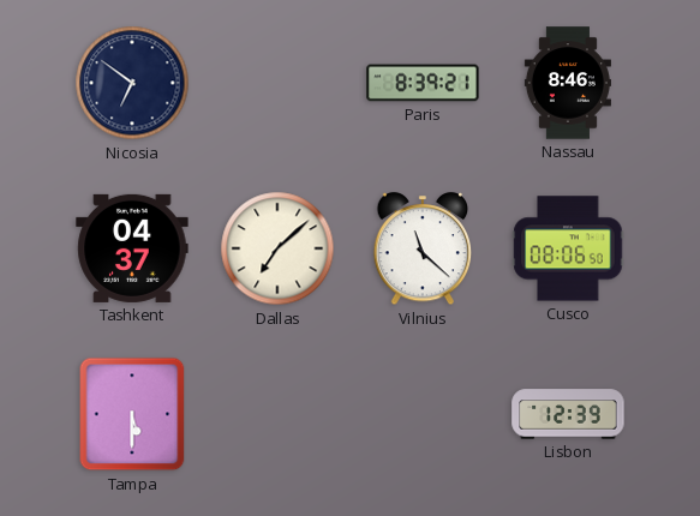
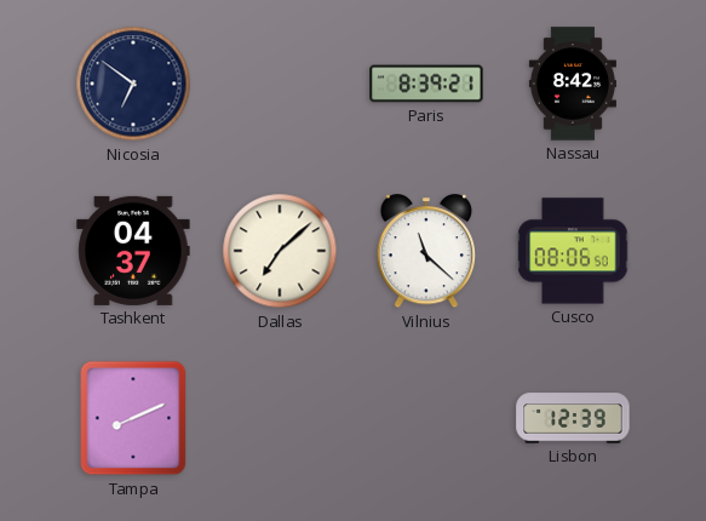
Nassau: 8:46 -> 8:42 (573, 84)
Tampa: 5:30 -> 8:11 (133, 418)
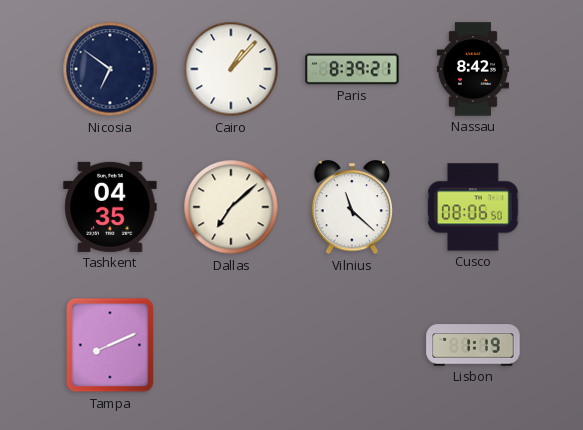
Cairo: none -> 1:07 (231, 69)
Tashkent: 04:37 -> 04:35 (110, 207)
Lisbon: 12:39 -> 1:19 (473, 345)
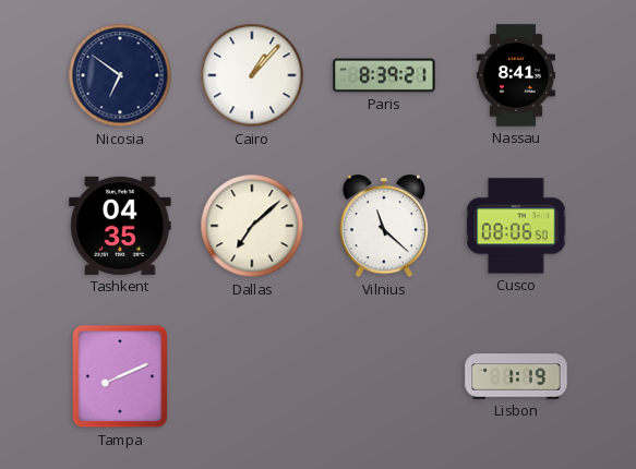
Nassau: 8:42 -> 8:41 (516, 75)
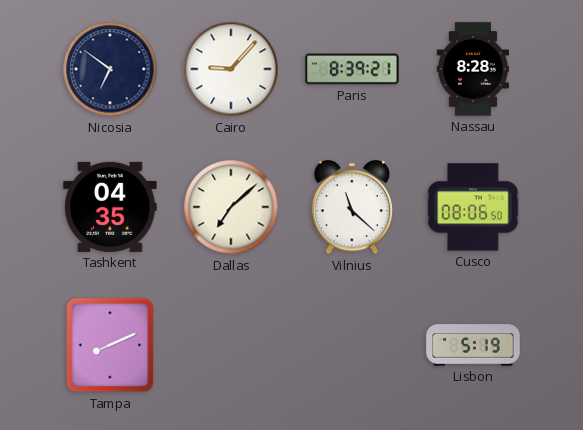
Cairo: 1:07 -> 9:07 (231, 69)
Nassau: 8:41 -> 8:28 (473, 69)
Lisbon: 1:19 -> 5:19 (473, 345)
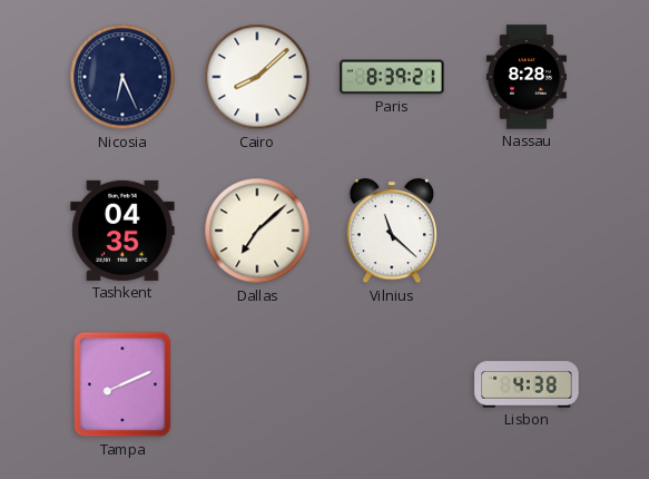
Nicosia: 6:51 -> 6:26 (122, 77)
Cairo: 9:07 -> 8:08 (257, 77)
Cusco: 08:06 -> none (473, 207)
Lisbon: 5:19 -> 4:38 (527, 384)
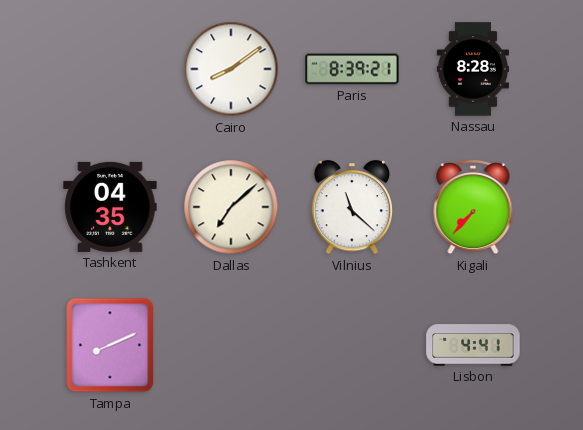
Nicosia: 6:26 -> none (122, 77)
Cairo: 8:08 -> 8:09 (231, 69)
Kigali: none -> 7:37 (473, 208)
Lisbon: 4:38 -> 4:41 (473, 345)
